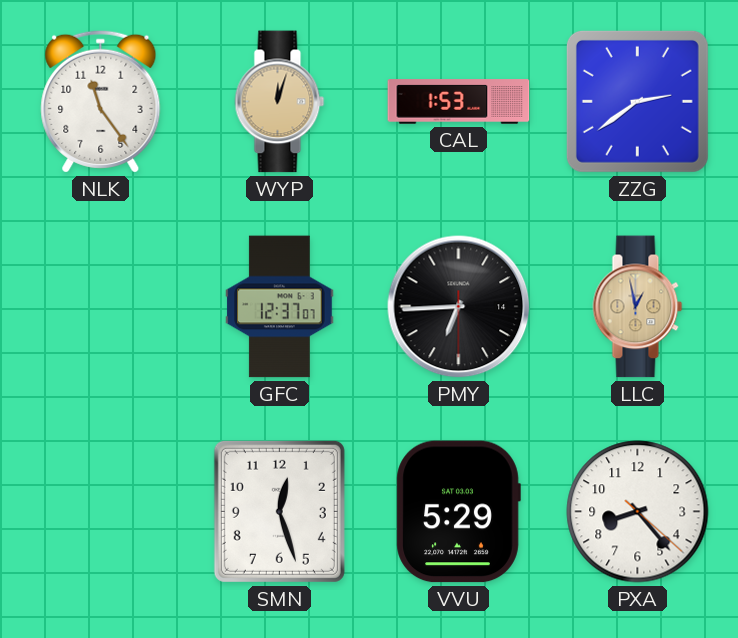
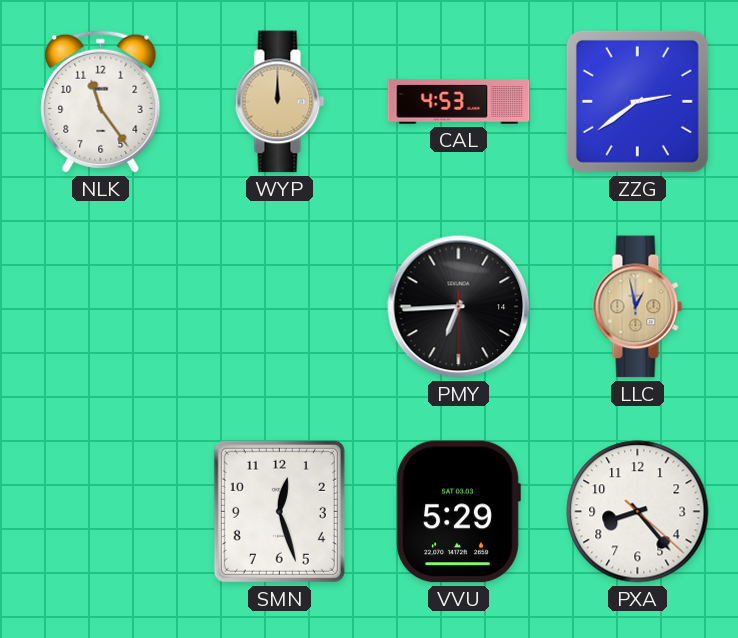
WYP: 12:03 -> 12:00 (280, 102)
CAL: 1:53 -> 4:53 (459, 102)
GFC: 12:37 -> none (280, 307)
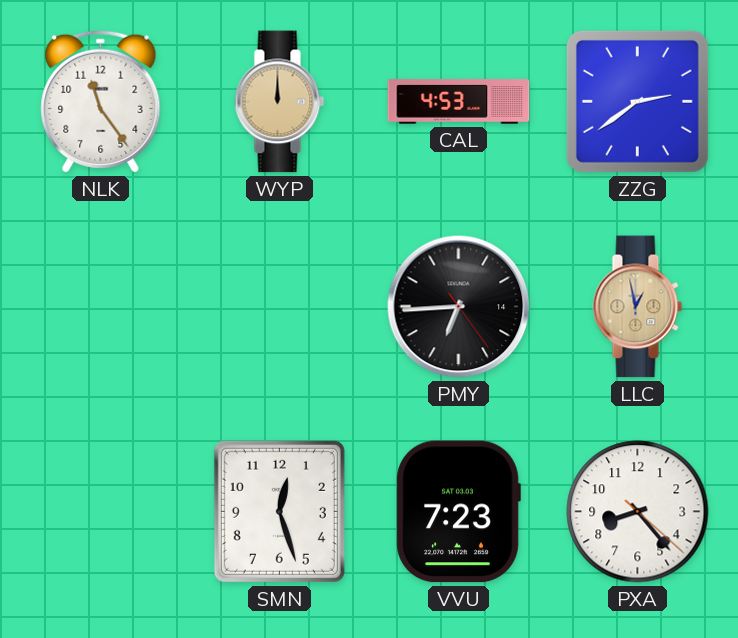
PMY: 6:44:30 -> 6:44:24 (459, 307)
VVU: 5:29 -> 7:23 (458, 512)
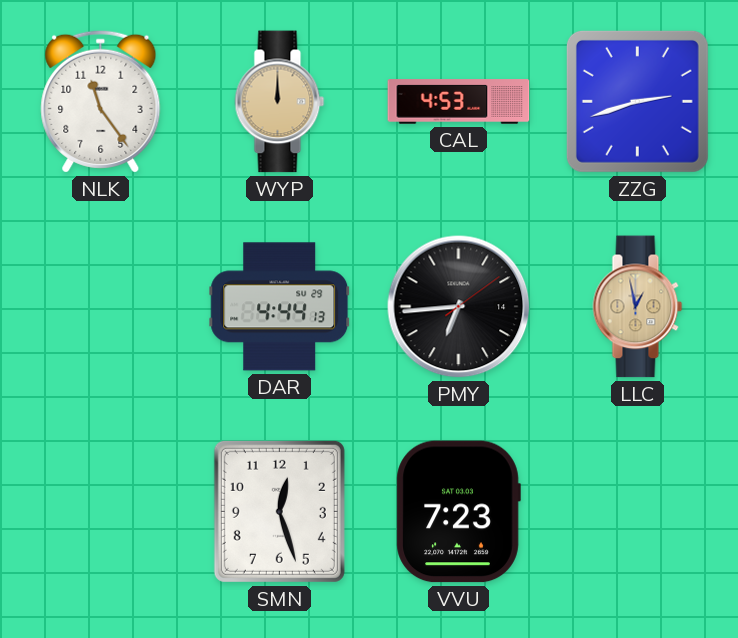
ZZG: 2:39 -> 2:42 (637, 101)
DAR: none -> 4:44 (280, 307)
PMY: 6:44:24 -> 6:44:09 (459, 307)
PXA: 8:23 -> none (638, 512)
